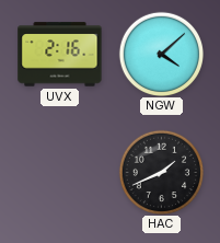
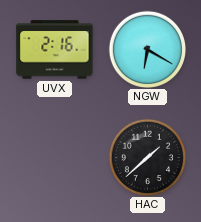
NGW: 4:08 -> 6:20 (147, 49)
HAC: 1:41 -> 1:38 (147, 157)
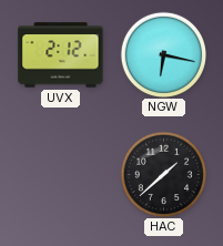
UVX: 2:16 -> 2:12 (61, 55)
NGW: 6:20 -> 6:17 (163, 54)
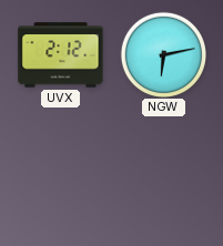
NGW: 6:17 -> 6:13 (163, 54)
HAC: 1:38 -> none (163, 174)
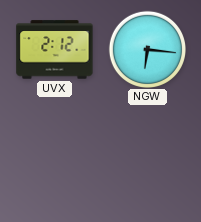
NGW: 6:13 -> 6:16 (147, 49)
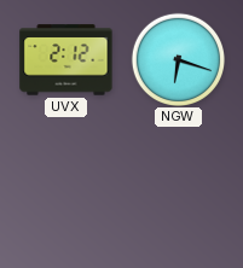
NGW: 6:16 -> 6:18 (178, 59)
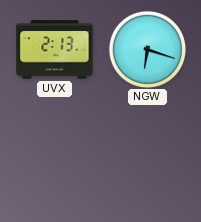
UVX: 2:12 -> 2:13 (55, 50)
